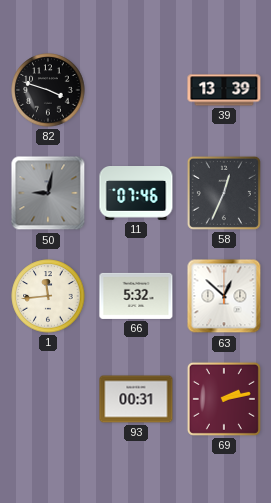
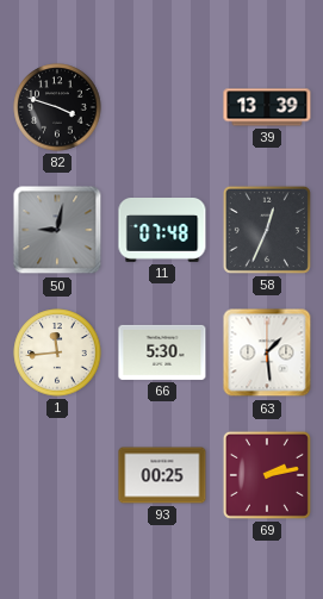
11: 07:46 -> 07:48 (162, 231)
66: 5:32 -> 5:30 (162, 352)
63: 12:52 -> 1:29 (267, 352)
93: 00:31 -> 00:25 (162, 475)
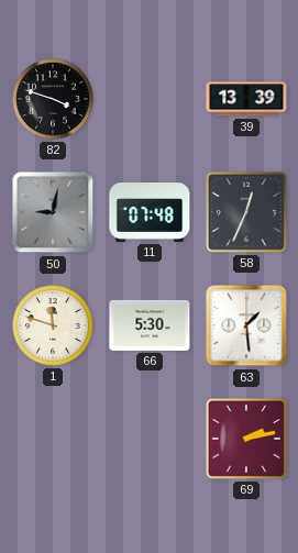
1: 11:44 -> 11:48 (53, 325)
93: 00:25 -> none (162, 475)
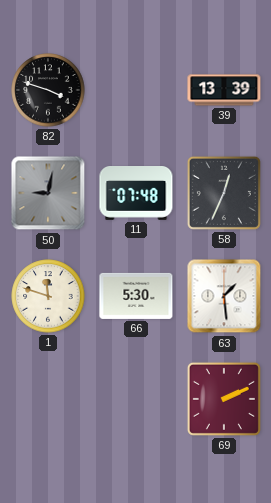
69: 2:13 -> 2:11 (224, 399)
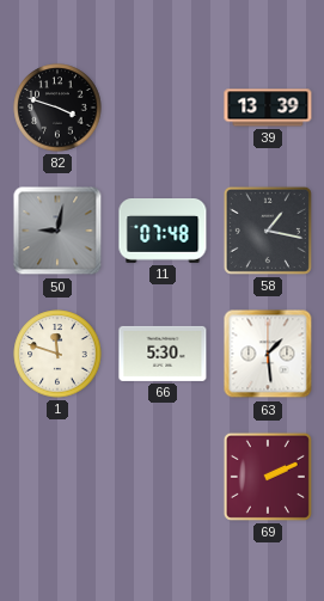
58: 12:34 -> 1:17 (268, 231)
